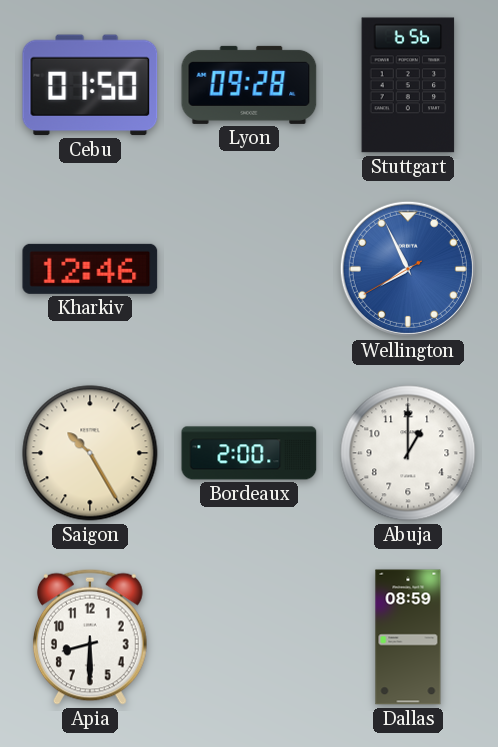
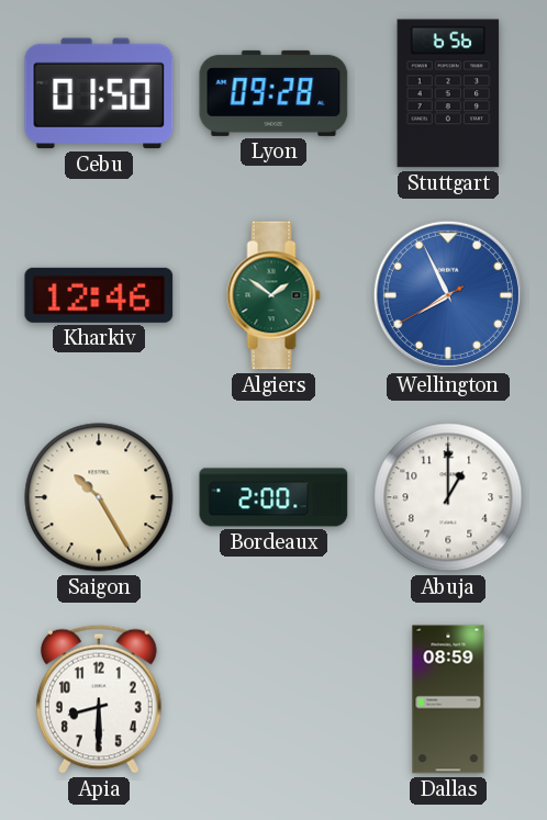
Algiers: none -> 1:51 (273, 295)
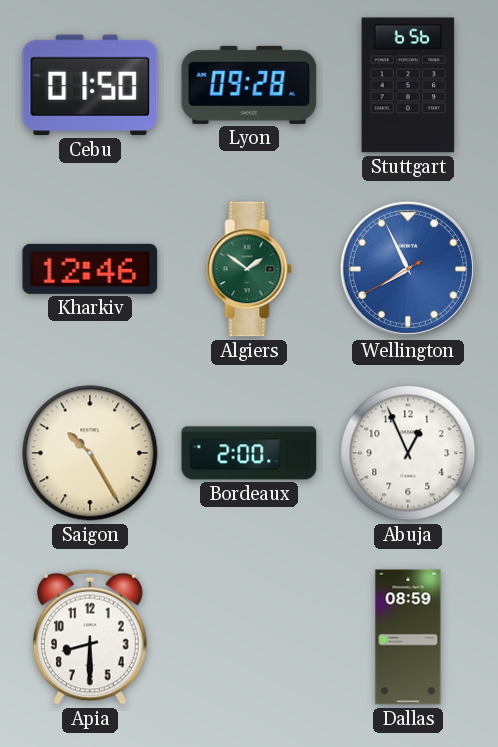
Abuja: 1:00 -> 12:56 (408, 453)
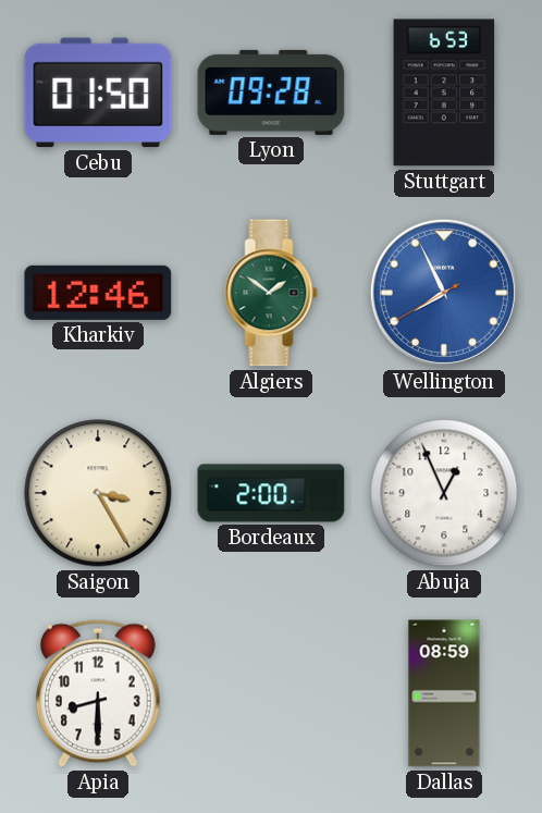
Stuttgart: 6:56 -> 6:53 (444, 93)
Saigon: 10:25 -> 3:25 (98, 493)
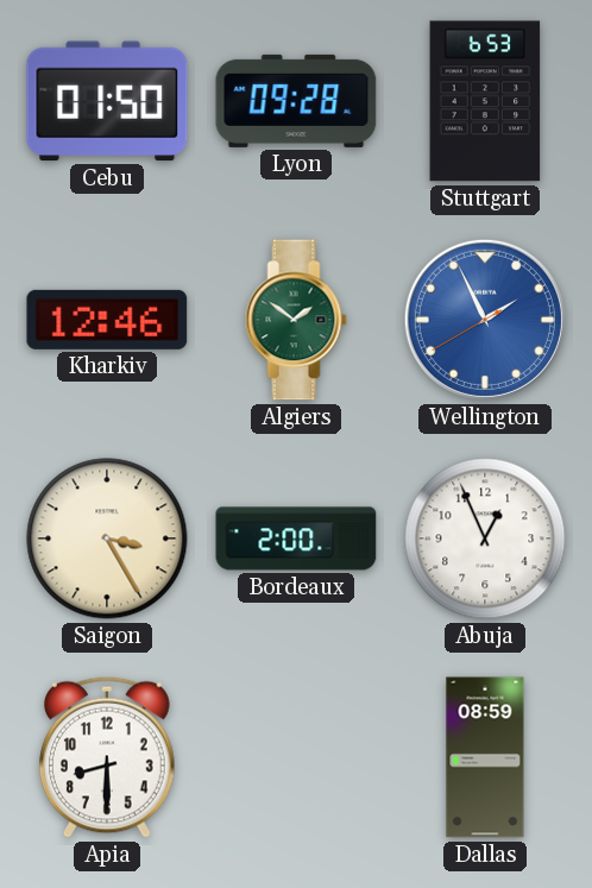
Wellington: 7:55 -> 1:55 (485, 320)
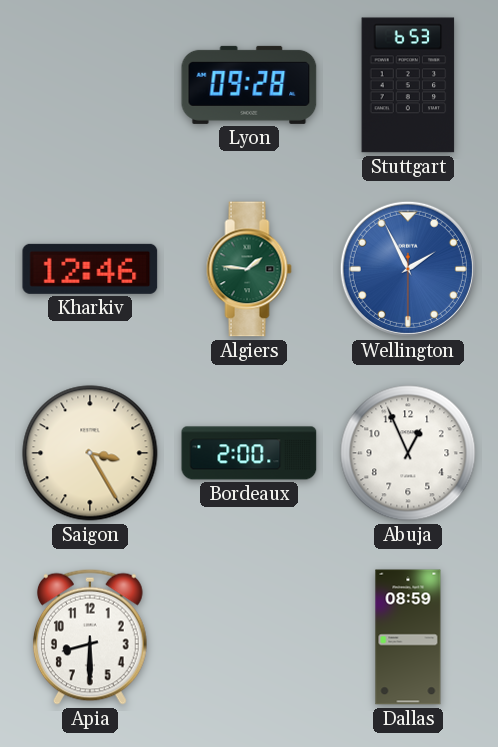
Cebu: 01:50 -> none (107, 101)
Algiers: 1:51 -> 1:46 (249, 269)
Wellington: 1:55:40 -> 1:55:30 (408, 269)
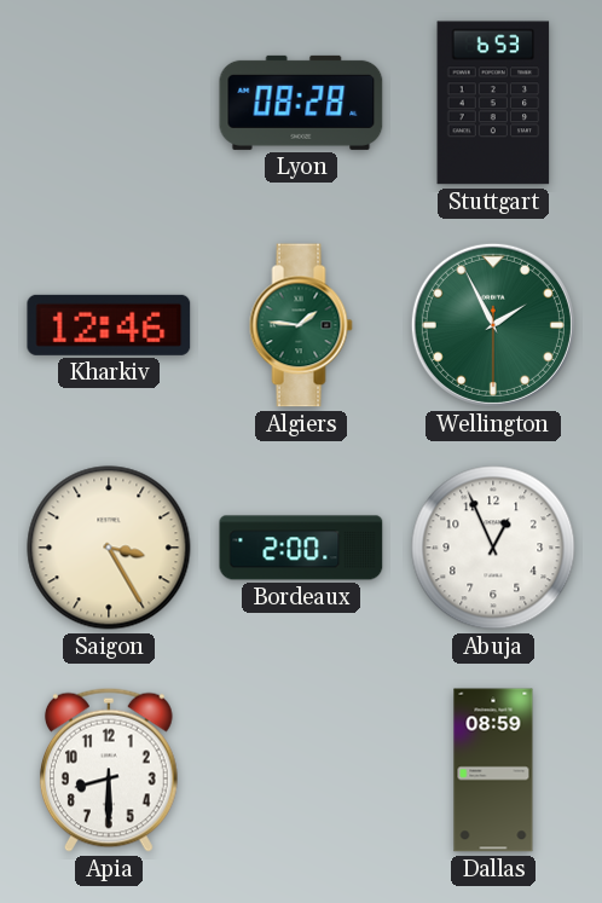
Lyon: 09:28 -> 08:28 (301, 103)
Wellington dial: blue -> green (493, 325)
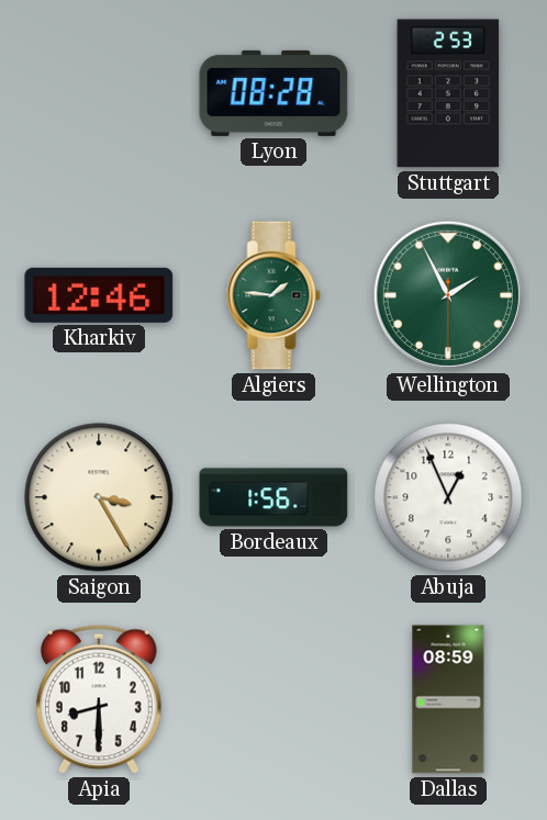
Stuttgart: 6:53 -> 2:53 (448, 93)
Bordeaux: 2:00 -> 1:56 (273, 497)
